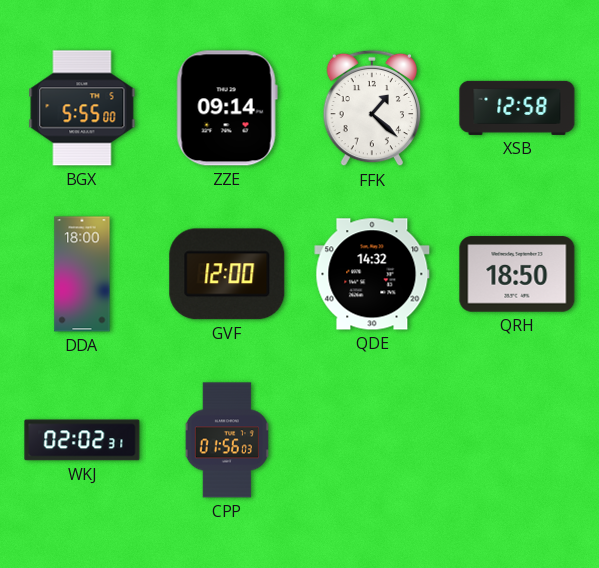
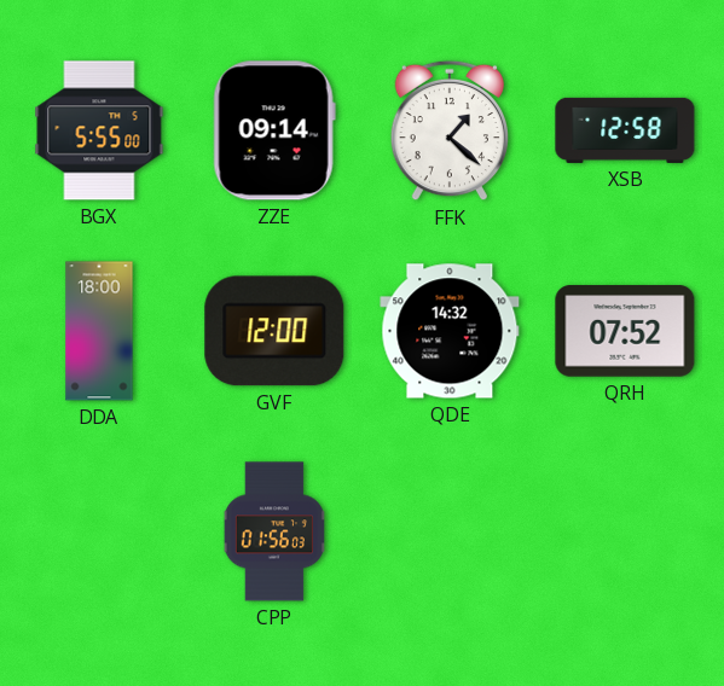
QRH: 18:50 -> 07:52 (625, 331)
WKJ: 02:02 -> none (82, 440)
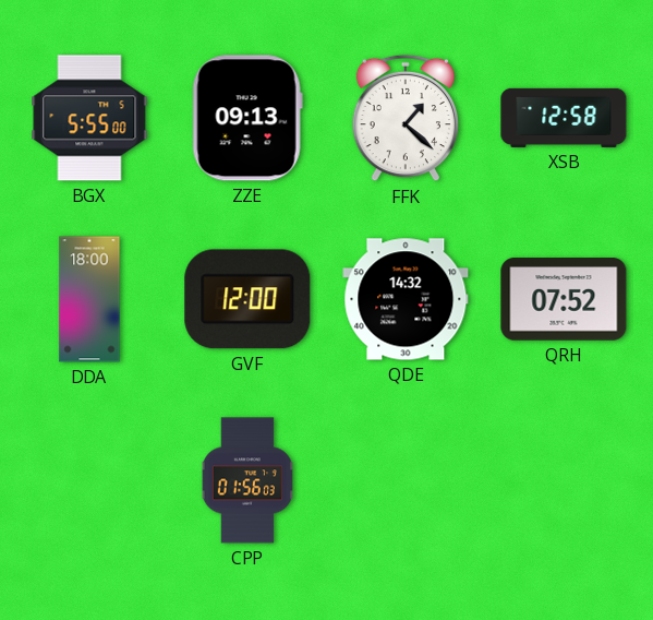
ZZE: 09:14 -> 09:13 (247, 118)
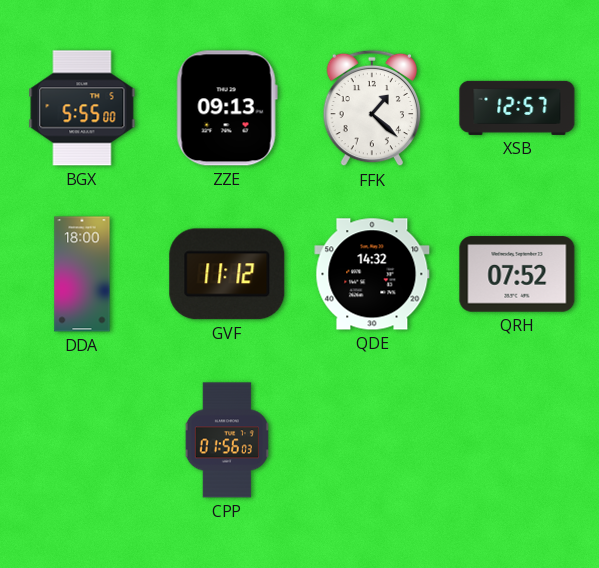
XSB: 12:58 -> 12:57 (517, 108)
GVF: 12:00 -> 11:12 (227, 274)
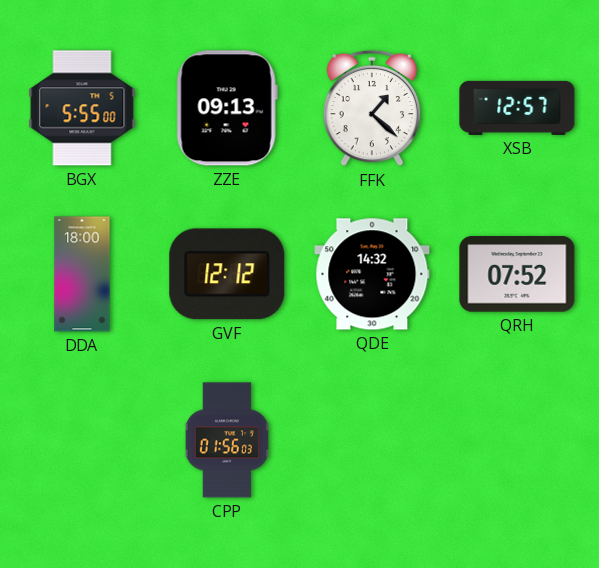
GVF: 11:12 -> 12:12 (227, 274)
